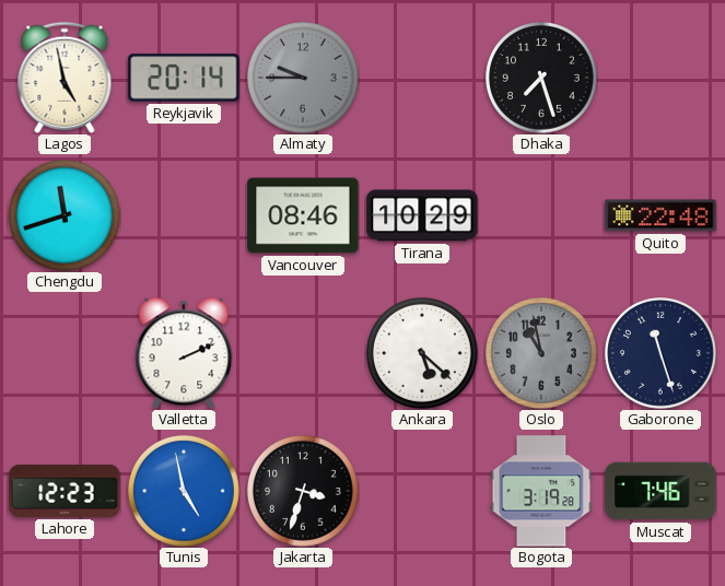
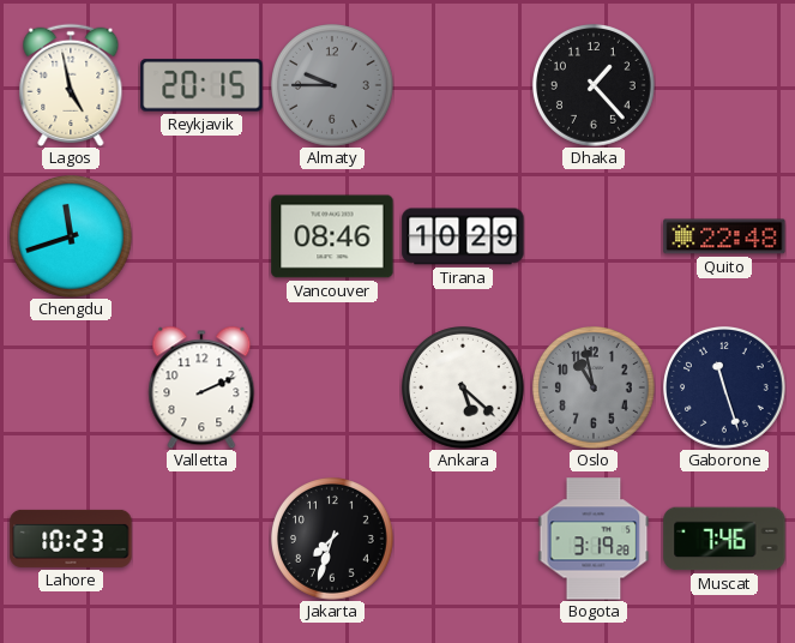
Reykjavik: 20:14 -> 20:15 (201, 85)
Dhaka: 7:27 -> 1:23 (595, 86)
Lahore: 12:23 -> 10:23 (71, 539)
Tunis: 4:58 -> none (185, 492)
Jakarta: 3:33 -> 7:33 (333, 540)
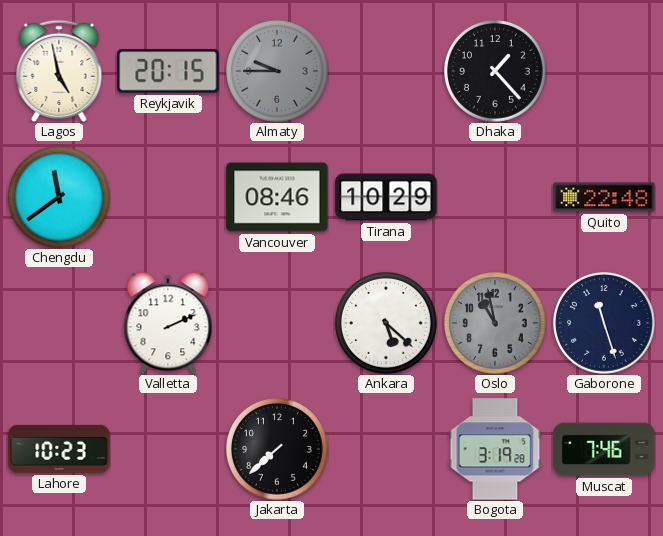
Chengdu: 11:42 -> 11:39 (60, 198)
Jakarta: 7:33 -> 7:38 (278, 450)
